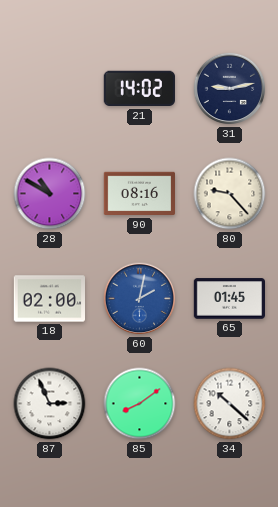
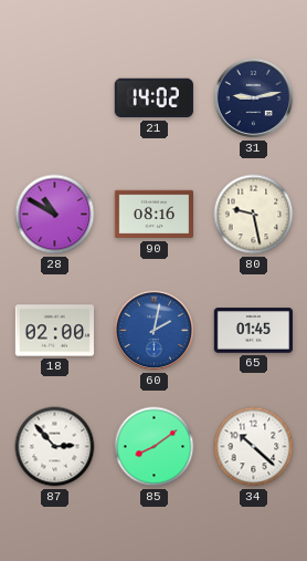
80: 9:23 -> 9:28 (254, 215)
87: 2:56 -> 2:53 (55, 447)
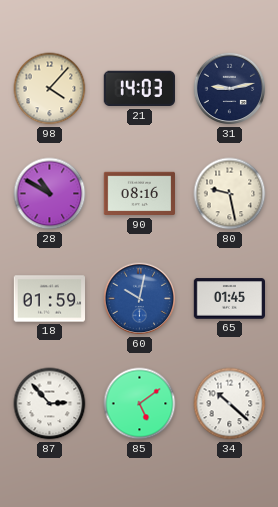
98: none -> 4:07 (50, 89)
21: 14:02 -> 14:03 (139, 89)
18: 02:00 -> 01:59 (50, 299)
60: 2:02 -> 10:02 (140, 299)
85: 8:09 -> 5:09 (140, 404)
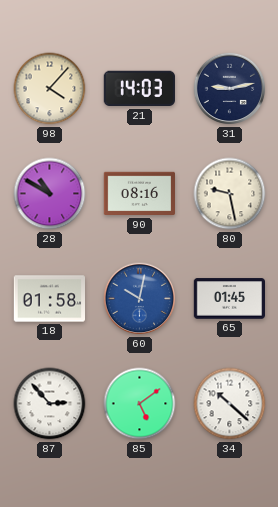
18: 01:59 -> 01:58 (50, 299)
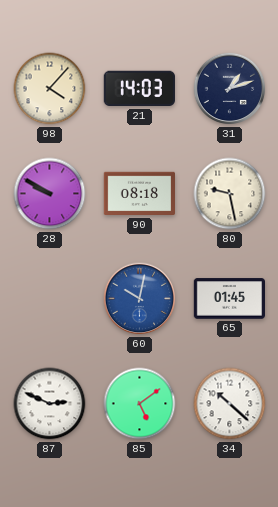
31: 9:13 -> 1:12 (230, 89)
28: 10:50 -> 9:50 (50, 194)
90: 08:16 -> 08:18 (139, 194)
18: 01:58 -> none (50, 299)
87: 2:53 -> 2:49 (50, 404)
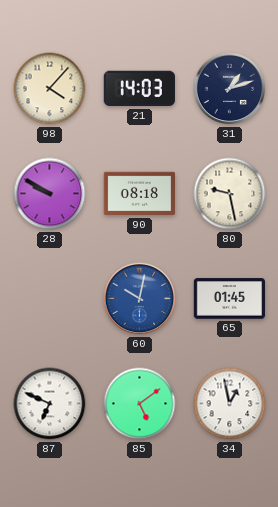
87: 2:49 -> 6:49 (50, 404)
34: 10:22 -> 12:58 (230, 404)
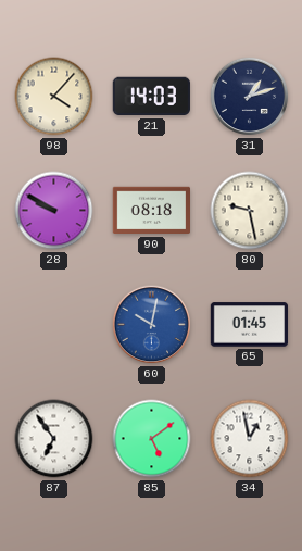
87: 6:49 -> 6:54 (54, 439)
